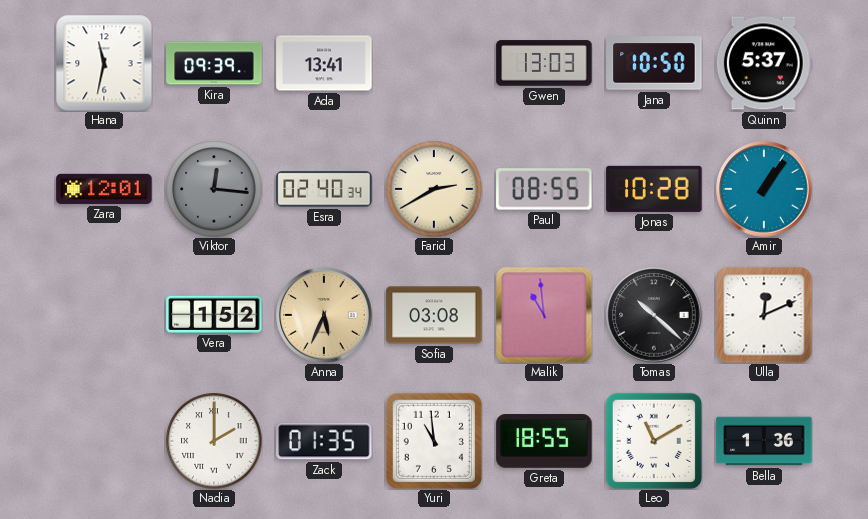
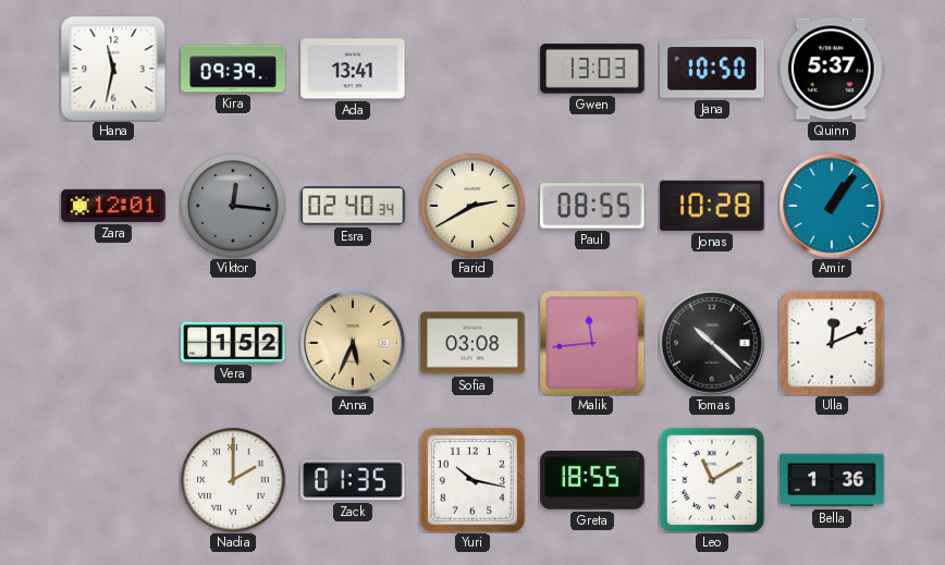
Malik: 10:59 -> 11:44 (592, 343)
Yuri: 10:59 -> 10:17 (472, 480)
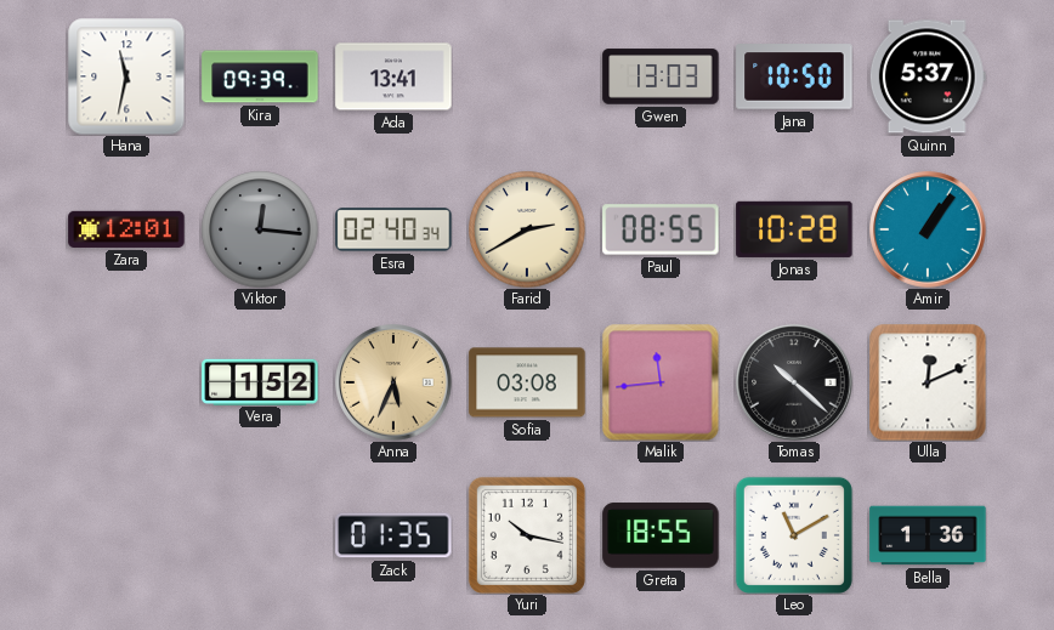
Nadia: 2:00 -> none (233, 480)
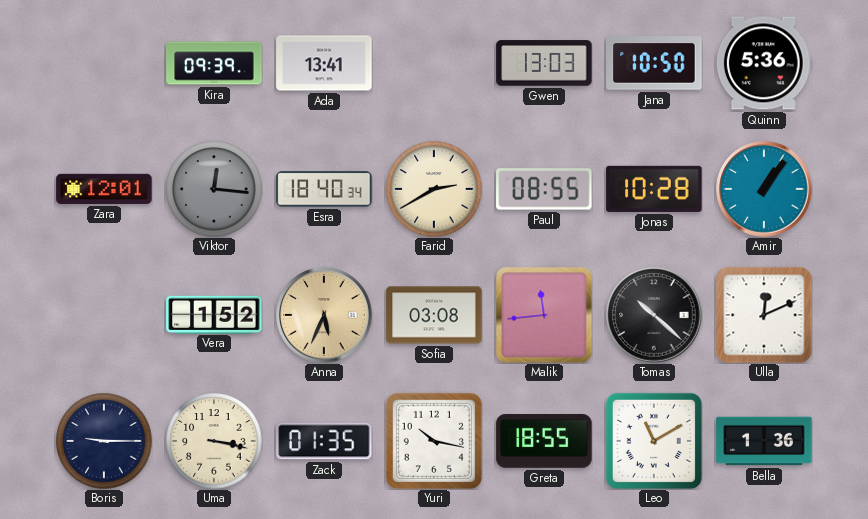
Hana: 11:32 -> none (126, 76)
Quinn: 5:37 -> 5:36 (764, 63)
Esra: 02:40 -> 18:40 (324, 189)
Boris: none -> 9:15 (104, 441)
Uma: none -> 3:17 (214, 441)
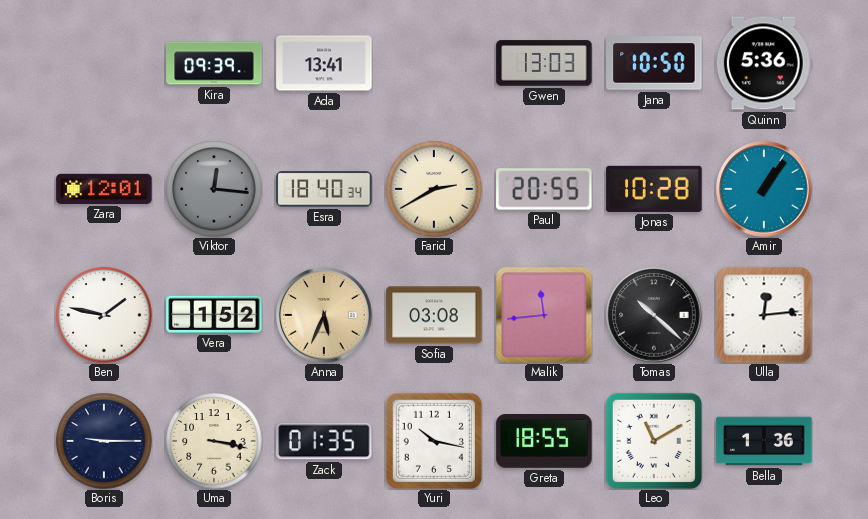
Paul: 08:55 -> 20:55 (544, 189)
Ben: none -> 1:47 (104, 315)
Ulla: 12:11 -> 12:14 (764, 315)
